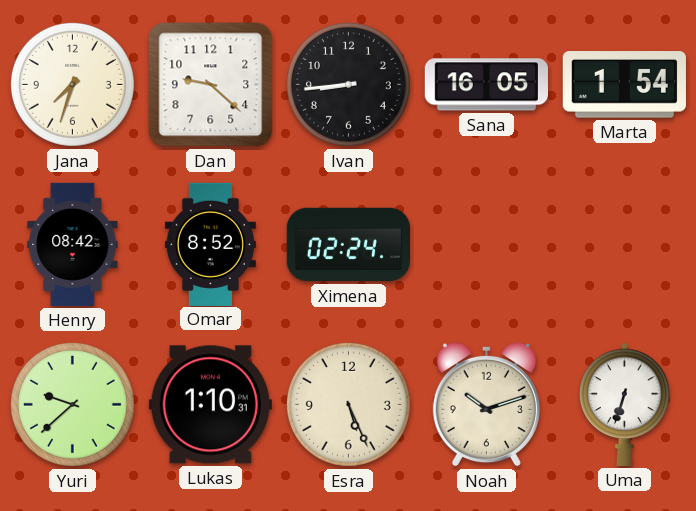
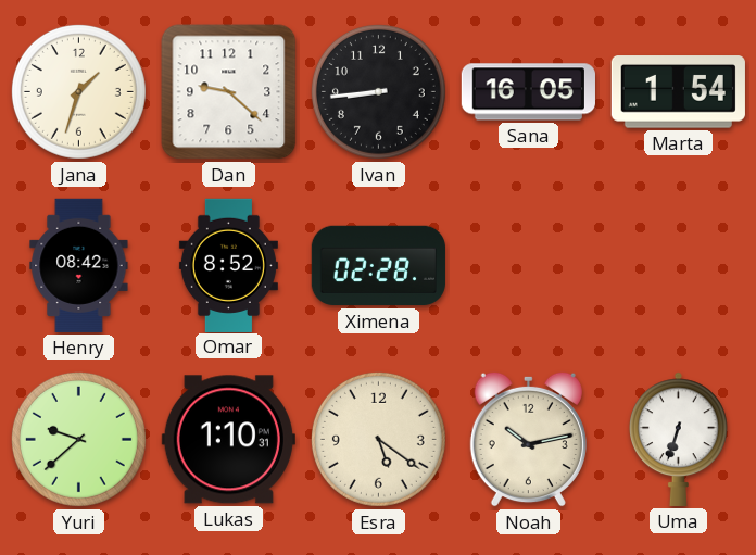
Jana: 7:33 -> 1:33 (78, 91)
Ximena: 02:24 -> 02:28 (378, 266)
Esra: 5:26 -> 5:21 (378, 439)
Noah: 10:12 -> 10:13 (528, 439)
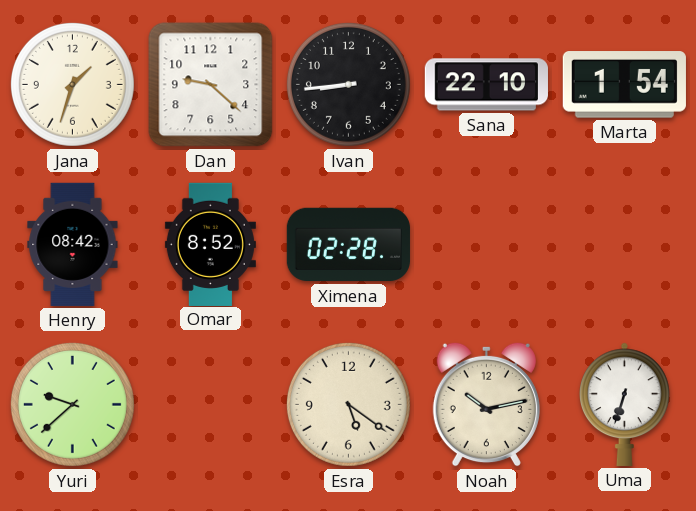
Sana: 16:05 -> 22:10 (486, 85)
Lukas: 1:10 -> none (228, 440)
